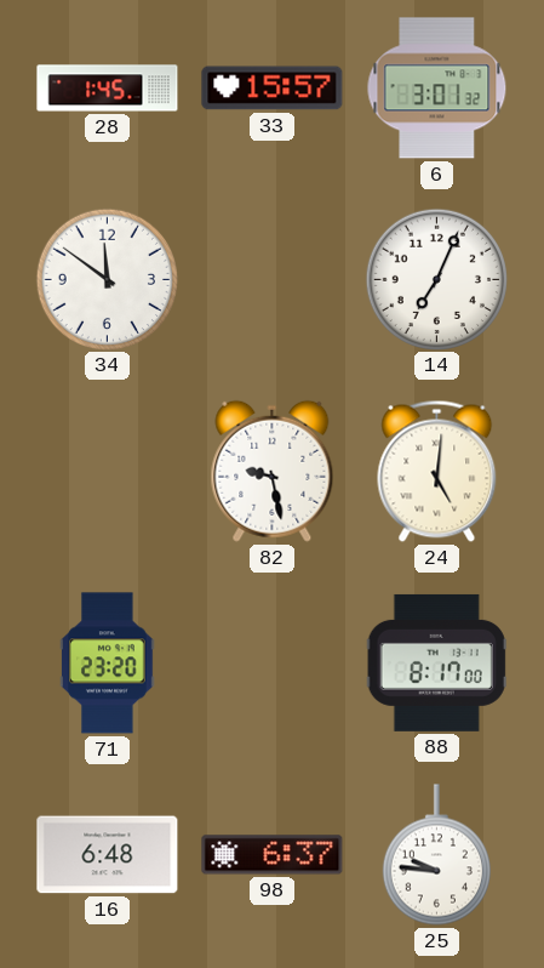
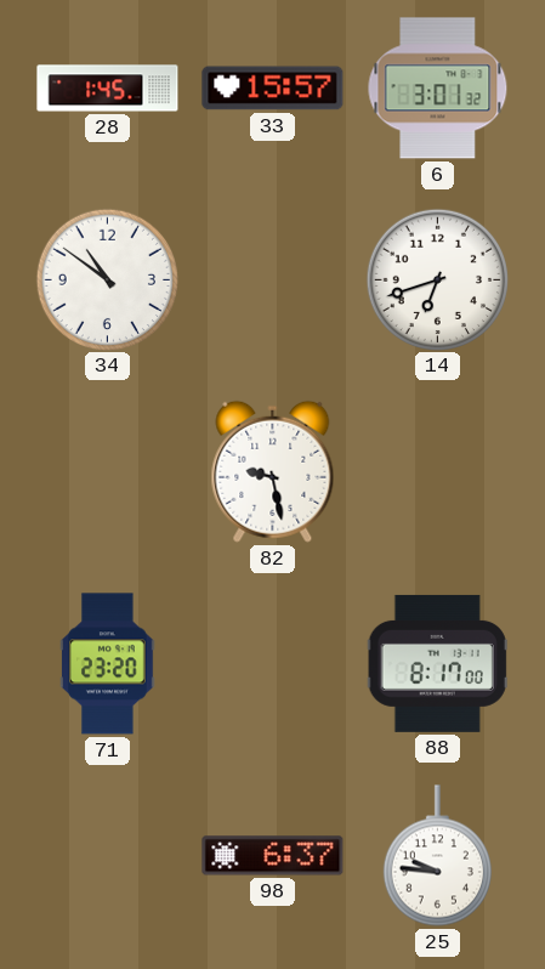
34: 11:51 -> 10:51 (107, 279)
14: 7:04 -> 6:42 (437, 279)
24: 5:01 -> none (437, 471)
16: 6:48 -> none (108, 855)
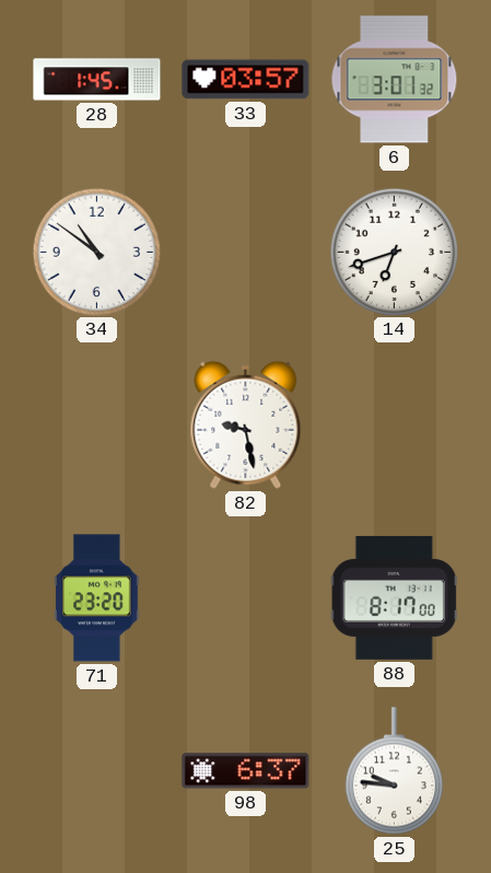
33: 15:57 -> 03:57 (246, 80)
